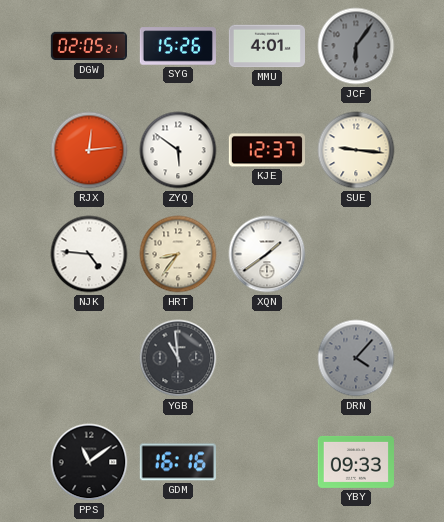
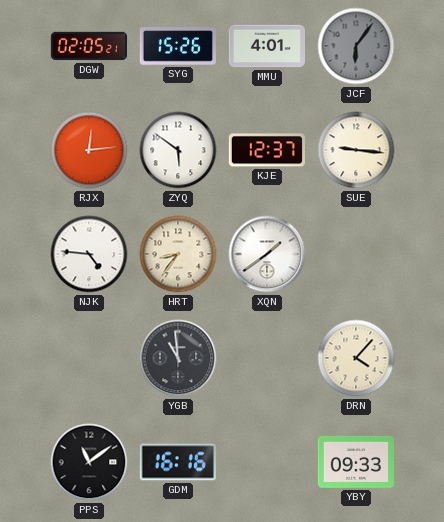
DRN dial: grey -> cream (356, 358)
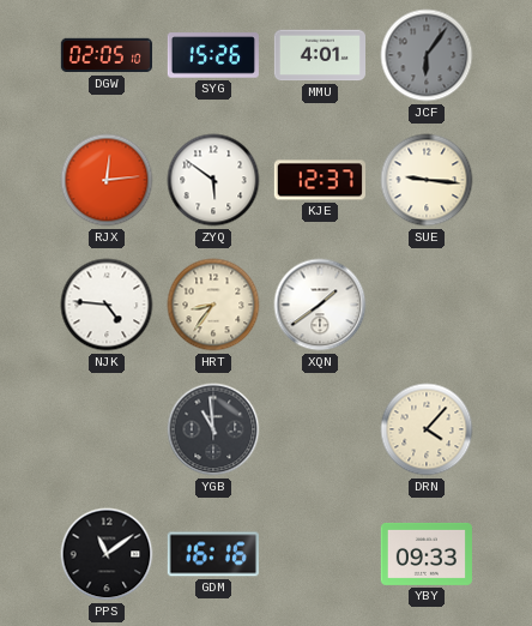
DGW: 02:05:21 -> 02:05:10 (105, 55)
